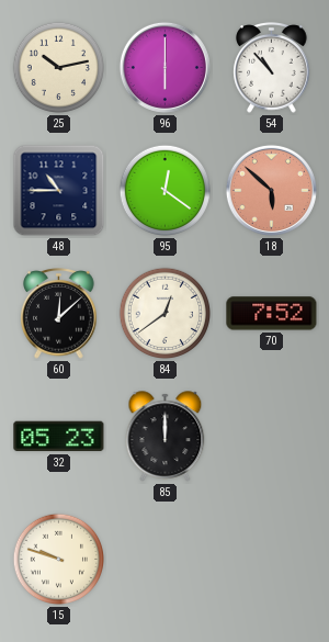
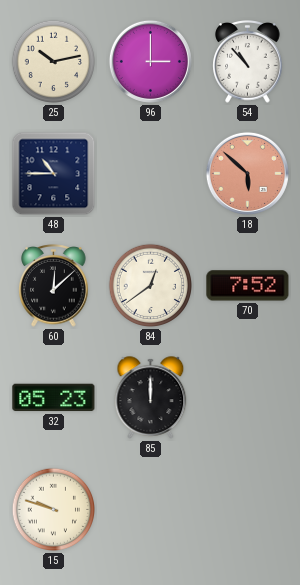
96: 6:00 -> 3:00 (150, 61)
95: 12:21 -> none (166, 191)
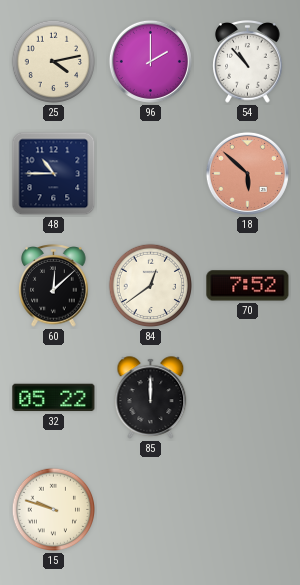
25: 10:13 -> 4:13 (54, 62)
96: 3:00 -> 2:00 (150, 61)
32: 05:23 -> 05:22 (54, 398)
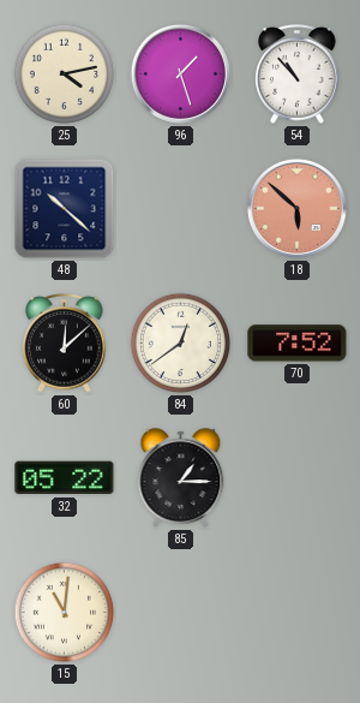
96: 2:00 -> 1:27 (180, 73)
48: 10:45 -> 10:22 (65, 209)
85: 12:00 -> 1:15 (181, 478)
15: 9:48 -> 11:01 (65, 613)
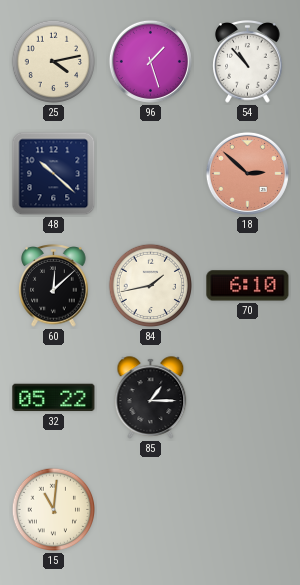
18: 5:52 -> 2:52 (247, 173)
84: 12:39 -> 1:43 (151, 286)
70: 7:52 -> 6:10 (248, 286)
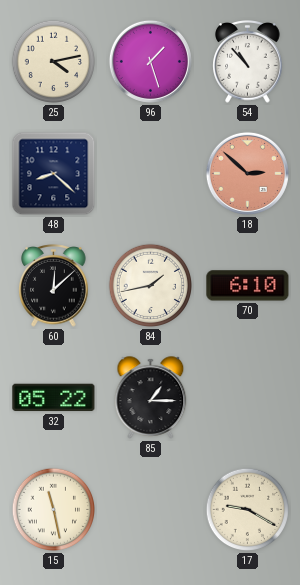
48: 10:22 -> 8:22 (54, 174)
15: 11:01 -> 11:28 (54, 510)
17: none -> 9:20 (248, 510)
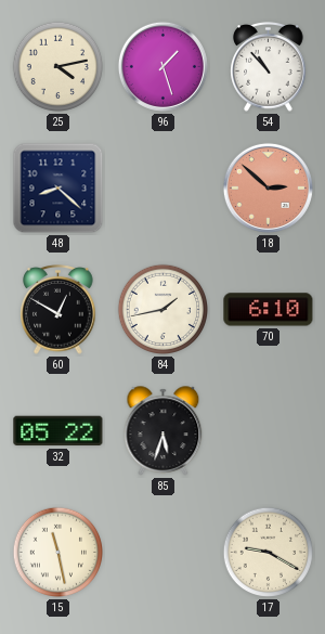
60: 12:08 -> 12:50 (58, 310)
85: 1:15 -> 5:33 (164, 431)
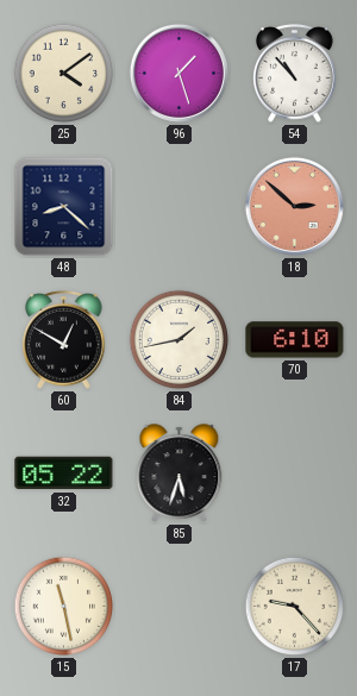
25: 4:13 -> 4:09 (64, 74)
17: 9:20 -> 9:23 (295, 607)
